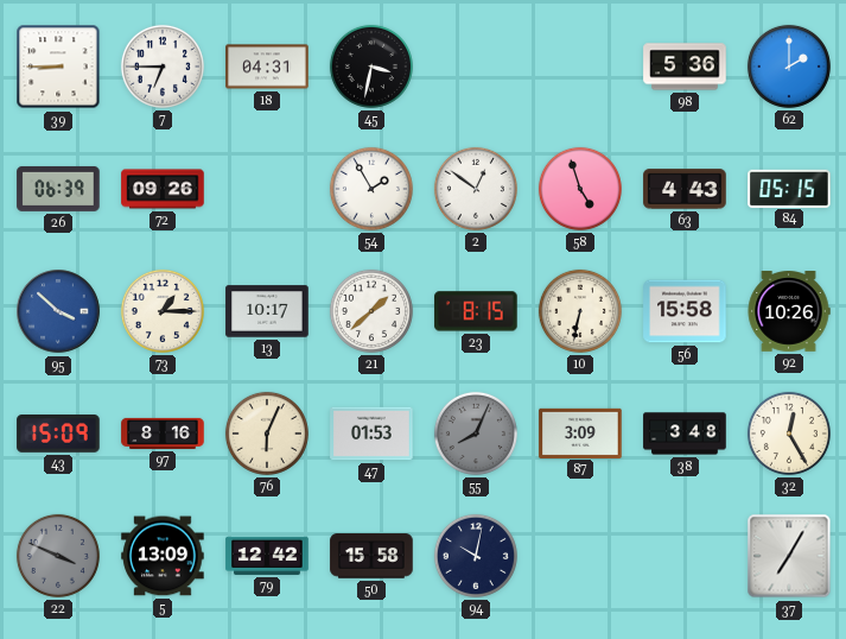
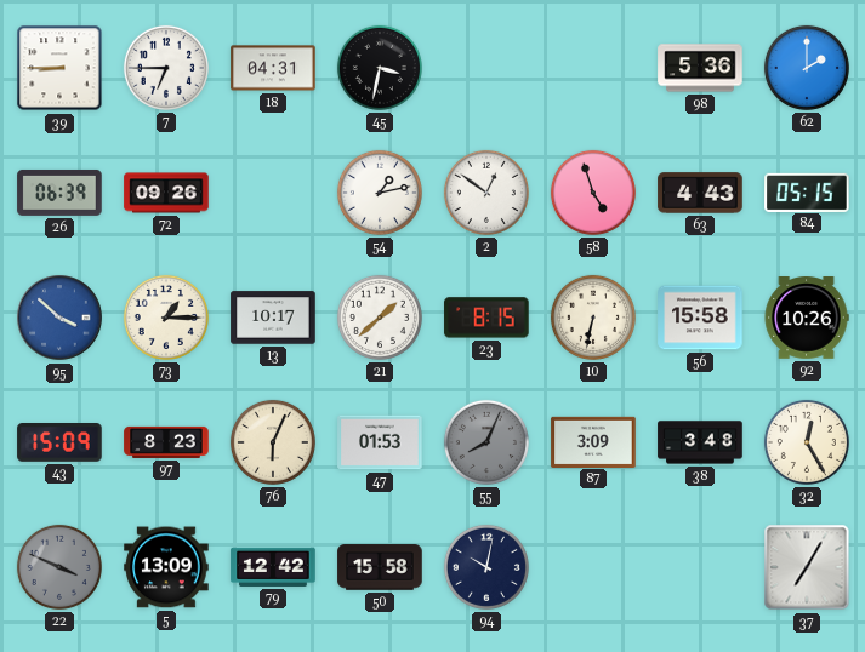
54: 1:55 -> 1:13 (380, 193)
97: 8:16 -> 8:23 (166, 442)
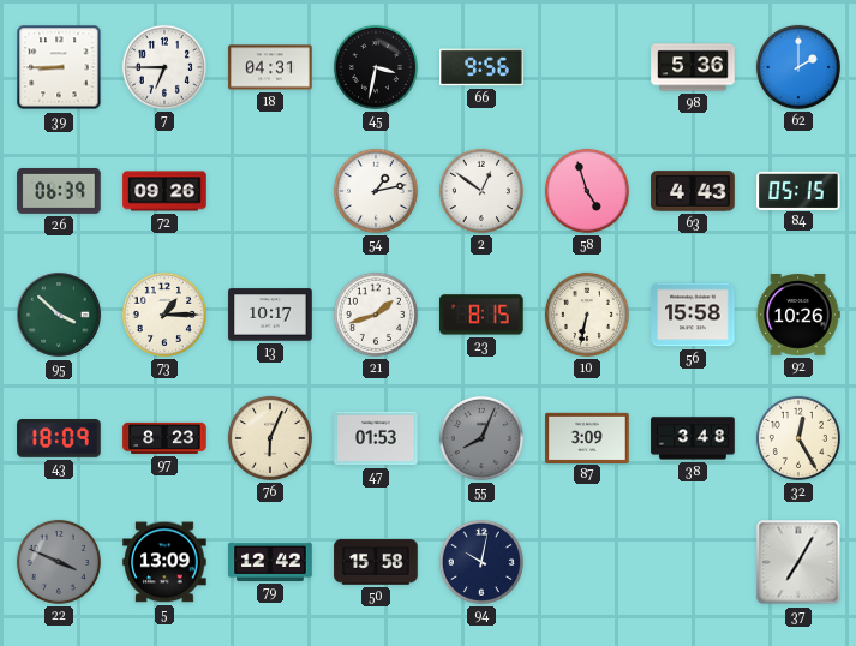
66: none -> 9:56 (481, 67)
95 dial: blue -> green (59, 315)
21: 1:38 -> 1:42 (376, 315)
43: 15:09 -> 18:09 (59, 439)
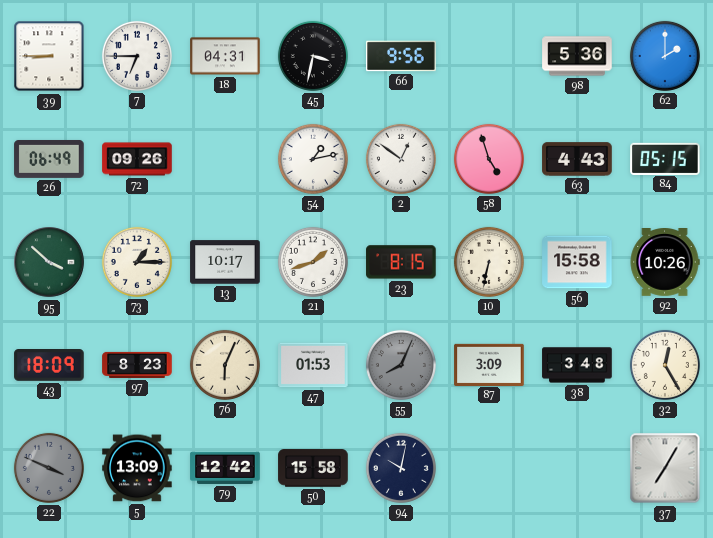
26: 06:39 -> 06:49 (49, 159)
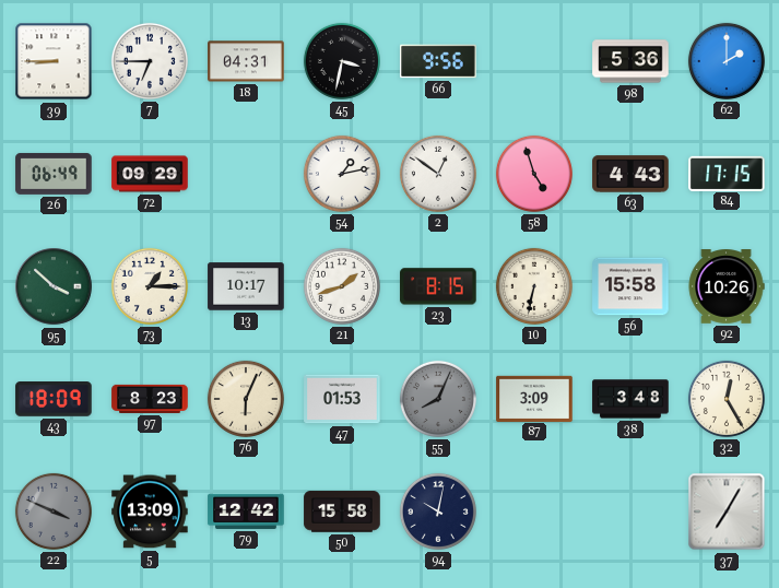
72: 09:26 -> 09:29 (150, 174)
84: 05:15 -> 17:15 (727, 173)
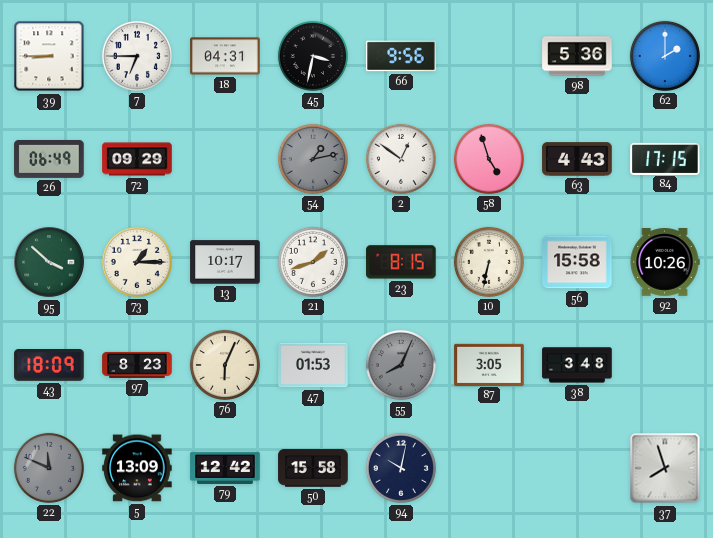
54 dial: white -> grey (313, 159)
87: 3:09 -> 3:05 (489, 364)
32: 12:25 -> none (727, 399)
22: 3:49 -> 11:49 (49, 468)
37: 7:05 -> 7:57 (665, 468)
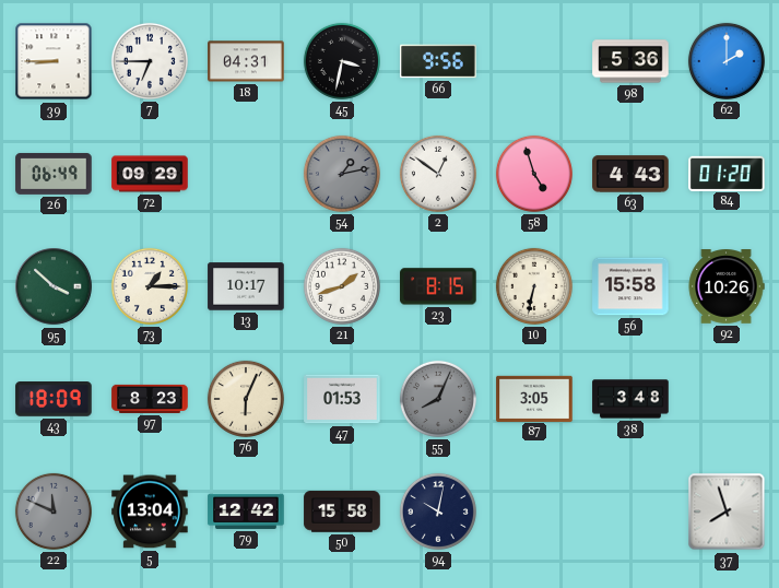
84: 17:15 -> 01:20 (727, 173)
5: 13:09 -> 13:04 (150, 511)
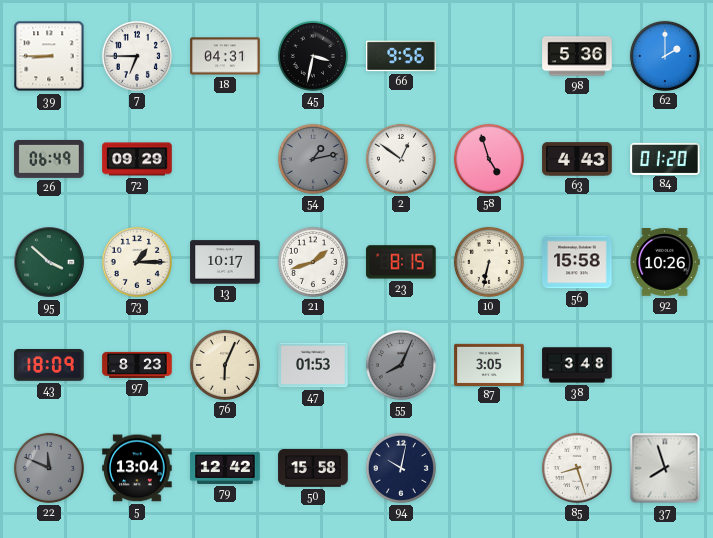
85: none -> 8:27 (577, 468)
